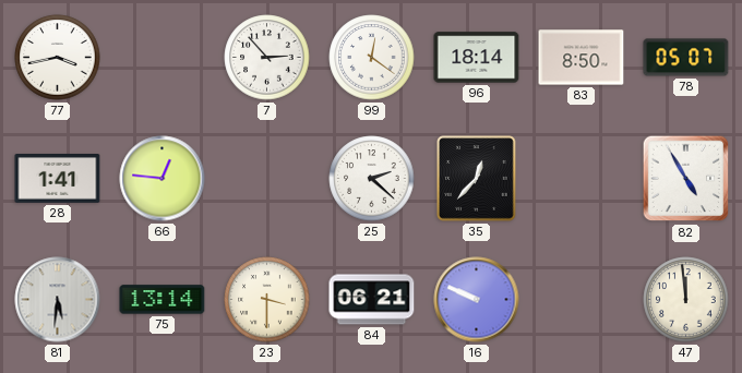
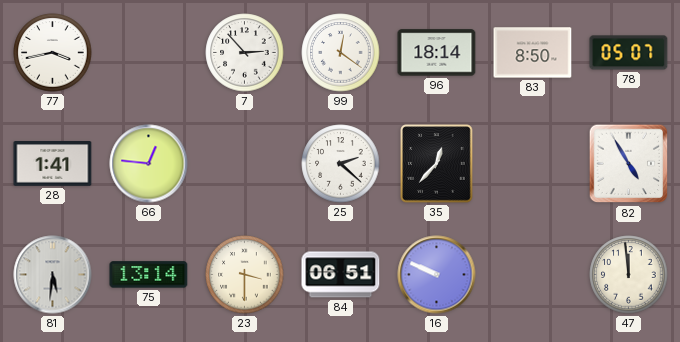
84: 06:21 -> 06:51 (341, 275)
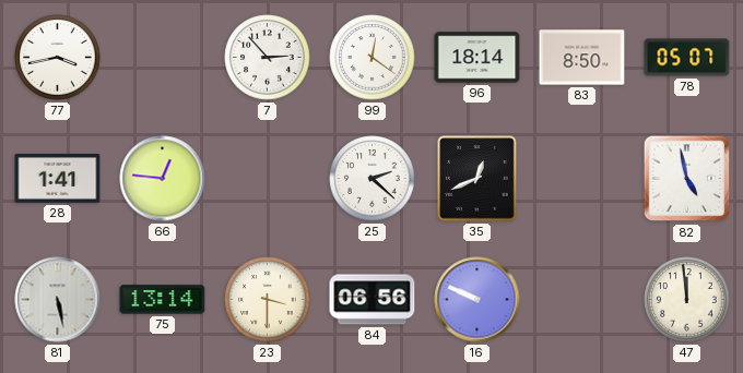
35: 12:37 -> 12:41 (477, 179)
82: 4:55 -> 4:58 (687, 179)
81: 5:31 -> 5:28 (58, 300)
84: 06:51 -> 06:56 (373, 300)
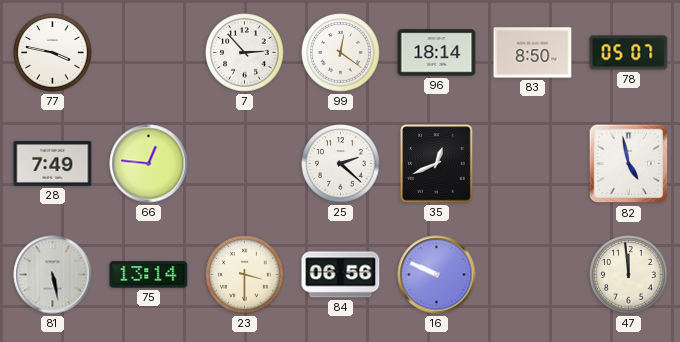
77: 3:43 -> 3:47 (53, 53)
28: 1:41 -> 7:49 (53, 164)
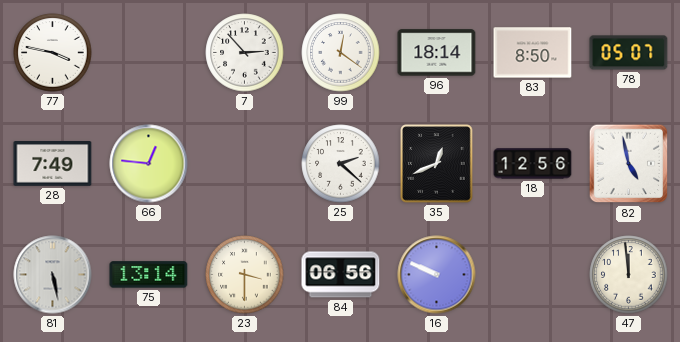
18: none -> 12:56 (533, 164)
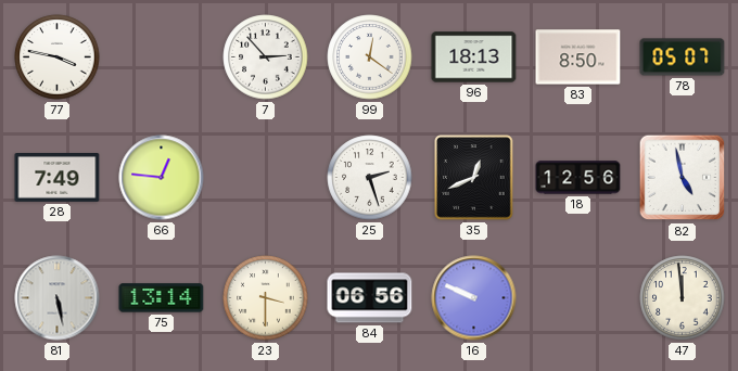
96: 18:14 -> 18:13 (474, 57)
25: 2:22 -> 2:27 (370, 178)
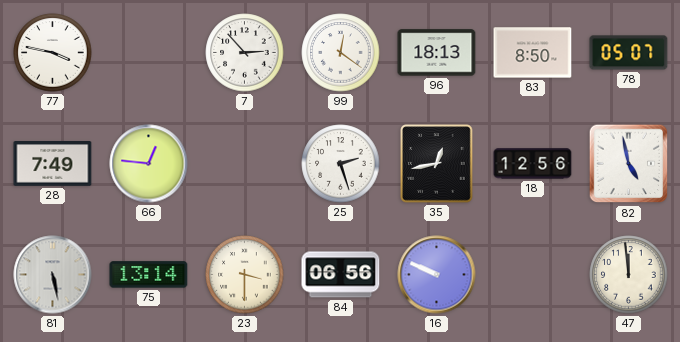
35: 12:41 -> 12:43 (437, 164)
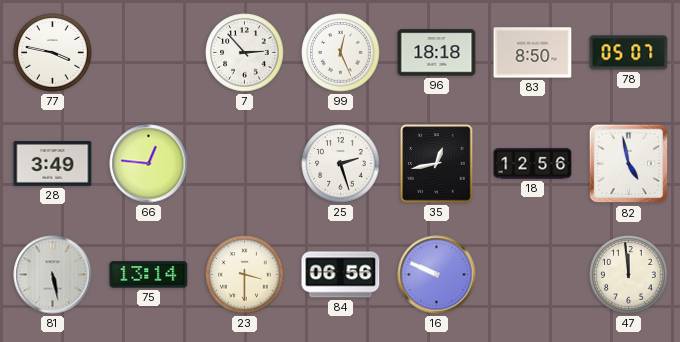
99: 12:21 -> 12:26 (341, 53)
96: 18:13 -> 18:18 (437, 53)
28: 7:49 -> 3:49 (53, 164)
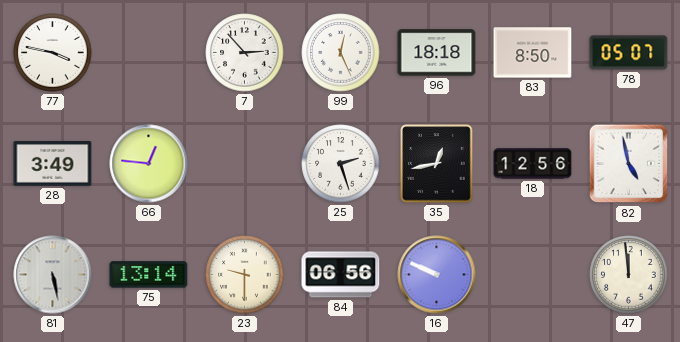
23: 3:30 -> 9:30 (245, 275)
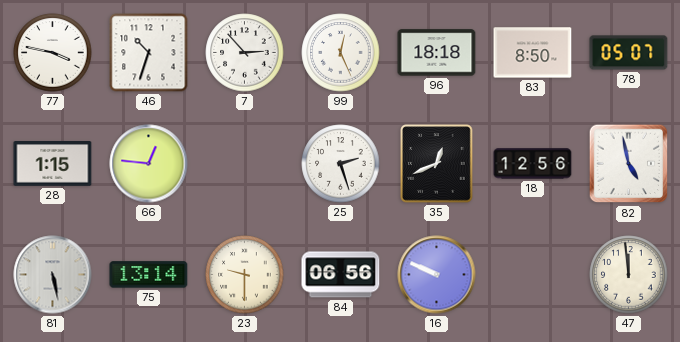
46: none -> 10:33 (149, 53)
28: 3:49 -> 1:15 (53, 164)
35: 12:43 -> 12:41 (437, 164)
